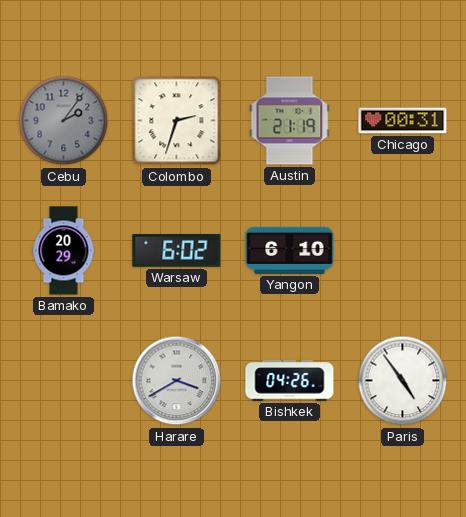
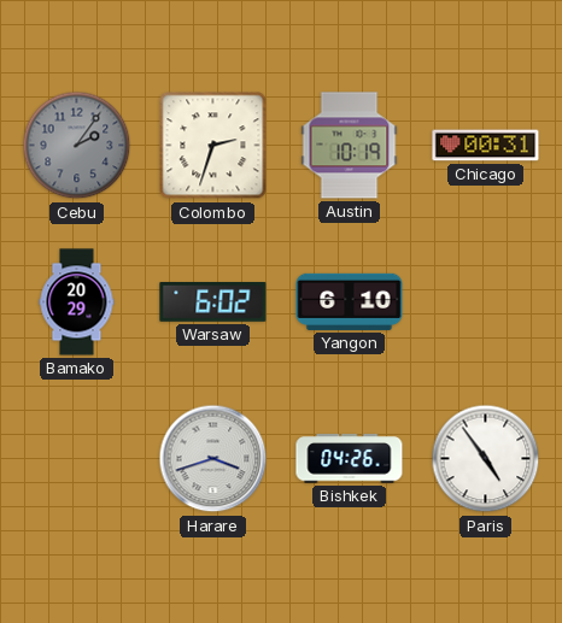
Austin: 21:19 -> 10:19 (350, 146)
Harare: 3:40 -> 3:42 (213, 459)
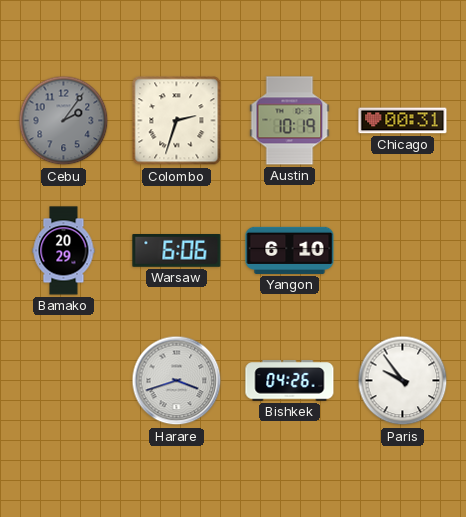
Warsaw: 6:02 -> 6:06 (177, 251)
Paris: 4:54 -> 9:54 (403, 381)
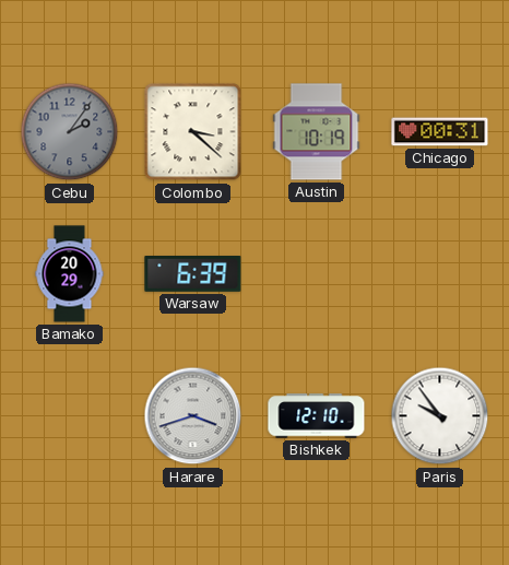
Colombo: 2:33 -> 3:22 (193, 132)
Warsaw: 6:06 -> 6:39 (193, 274)
Yangon: 6:10 -> none (290, 250)
Bishkek: 04:26 -> 12:10 (317, 416)
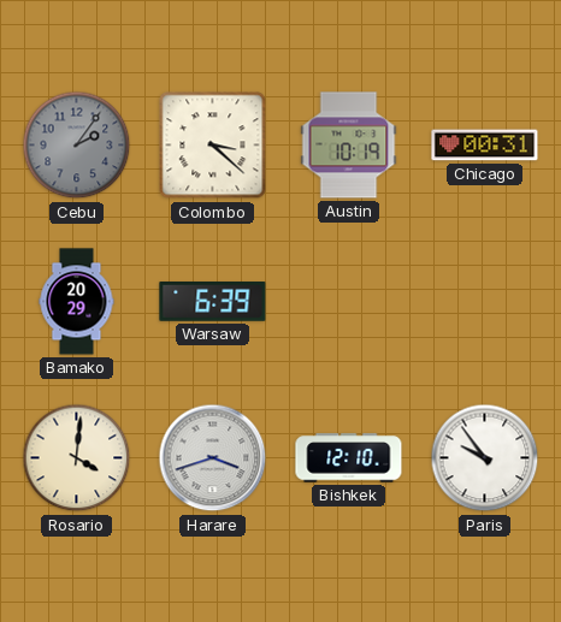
Rosario: none -> 4:01 (77, 458)
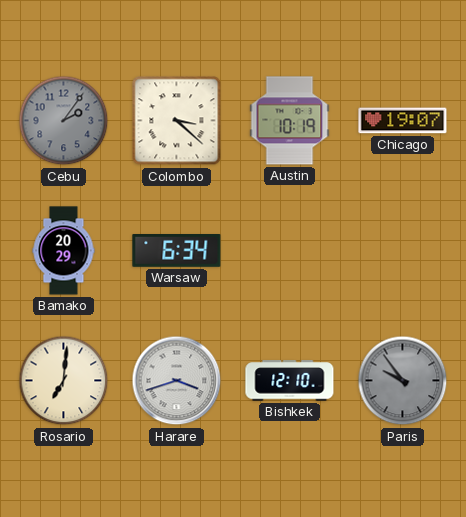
Chicago: 00:31 -> 19:07 (403, 121)
Warsaw: 6:39 -> 6:34 (177, 251)
Rosario: 4:01 -> 7:01 (64, 381)
Paris dial: white -> grey (403, 381)
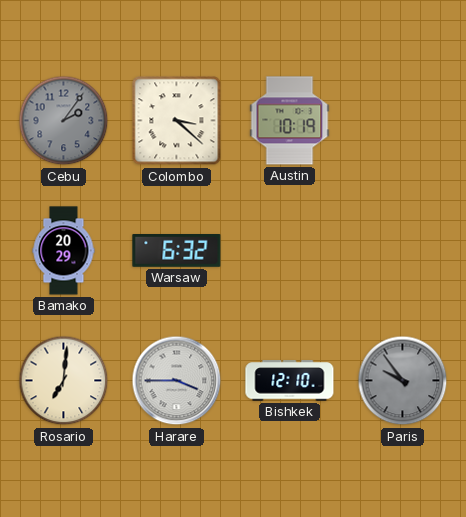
Chicago: 19:07 -> none (403, 121)
Warsaw: 6:34 -> 6:32 (177, 251)
Harare: 3:42 -> 3:45 (177, 381)
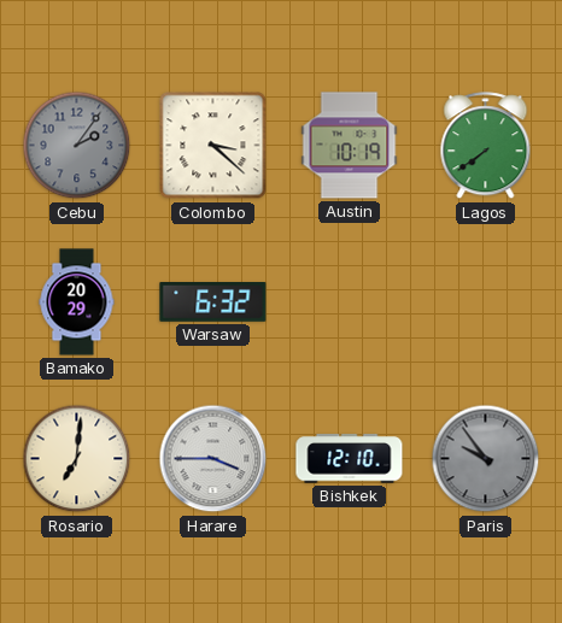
Lagos: none -> 7:39 (486, 146)
